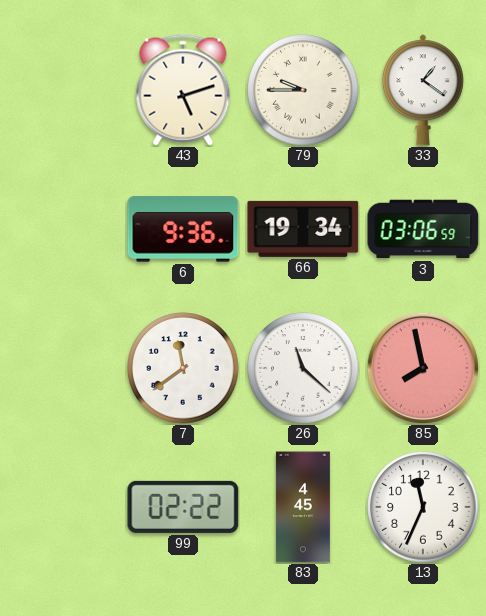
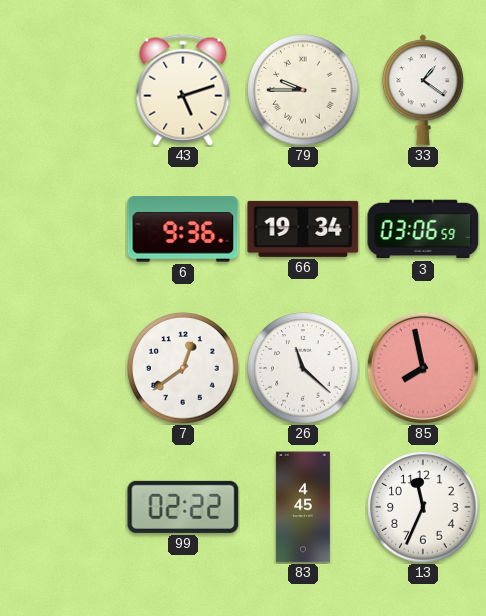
7: 11:39 -> 12:39 (183, 368)
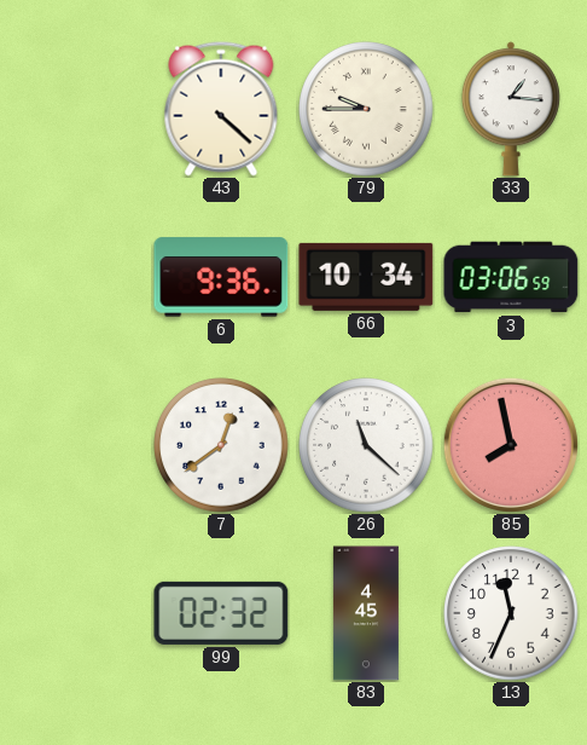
43: 5:12 -> 4:22 (221, 109)
33: 1:21 -> 1:16 (511, 109)
66: 19:34 -> 10:34 (366, 277)
99: 02:22 -> 02:32 (221, 613)
